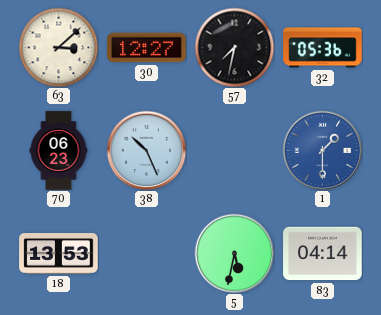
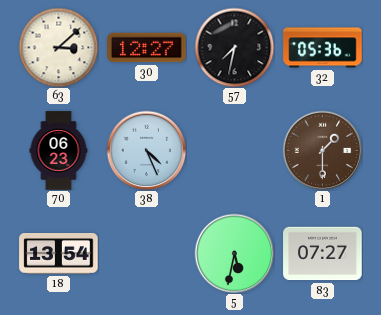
38: 10:26 -> 4:26 (146, 150)
1 dial: blue -> brown (322, 150)
18: 13:53 -> 13:54 (59, 254)
83: 04:14 -> 07:27 (323, 254)
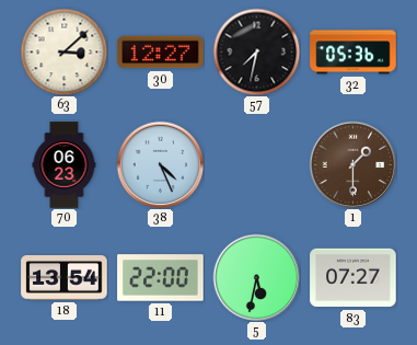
11: none -> 22:00 (161, 278)
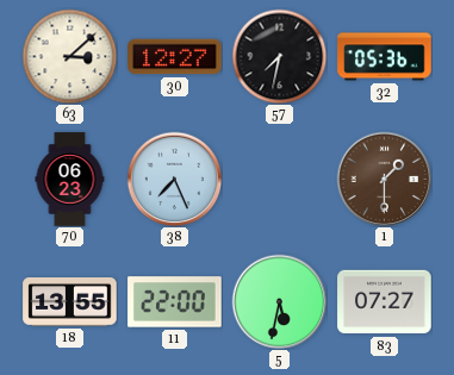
38: 4:26 -> 7:26 (174, 179)
18: 13:54 -> 13:55 (70, 302)
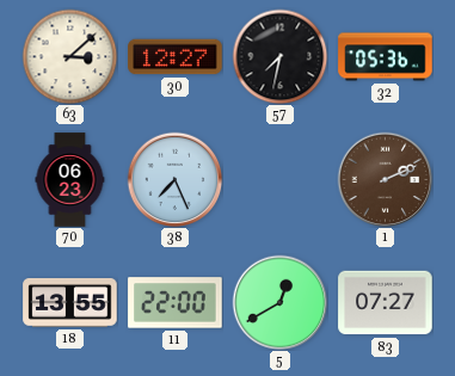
1: 1:30 -> 2:11 (385, 179)
5: 5:32 -> 12:40 (279, 302)
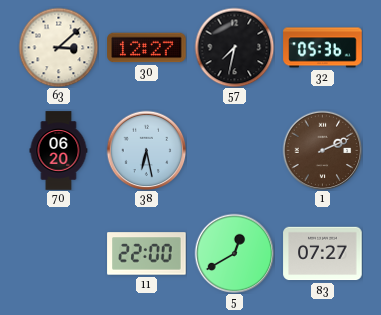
70: 06:23 -> 06:20 (59, 151)
38: 7:26 -> 6:28 (146, 150)
18: 13:55 -> none (70, 303)
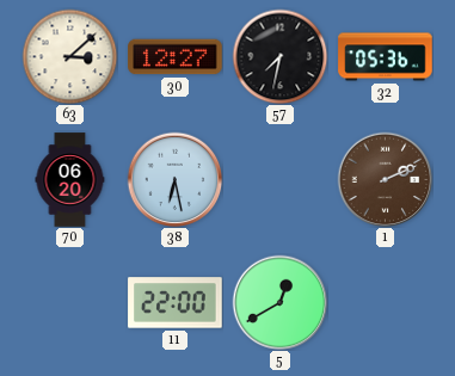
83: 07:27 -> none (323, 254)
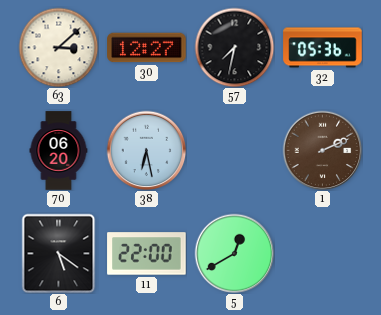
6: none -> 5:21 (59, 253)
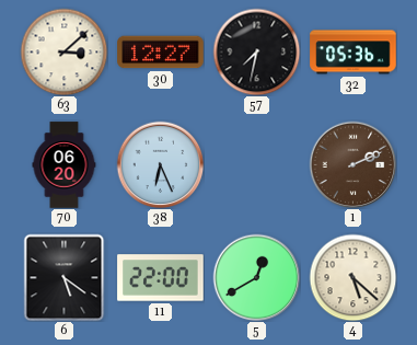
38: 6:28 -> 6:26 (160, 164)
4: none -> 5:22 (352, 277)
